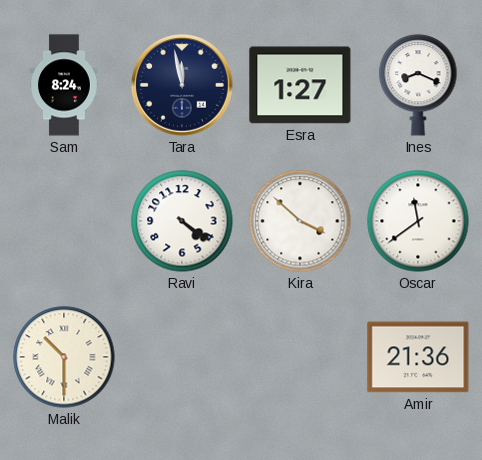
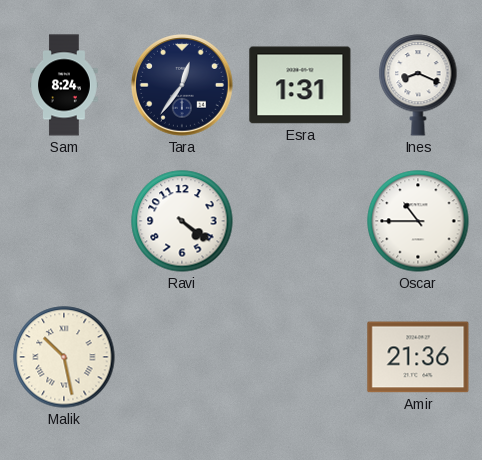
Tara: 11:58 -> 12:36 (182, 85)
Esra: 1:27 -> 1:31 (300, 85)
Kira: 3:52 -> none (300, 221)
Oscar: 11:39 -> 10:45 (418, 221)
Malik: 10:30 -> 10:28 (64, 357)
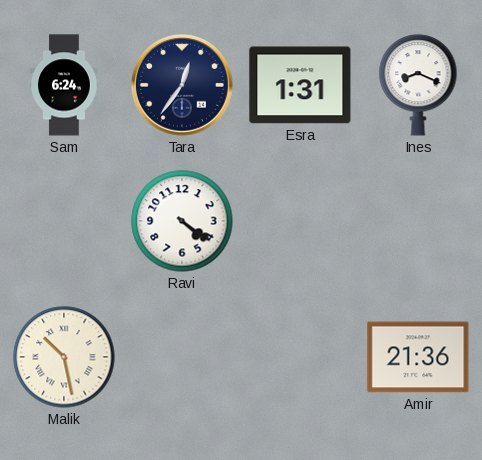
Sam: 8:24 -> 6:24 (65, 85)
Oscar: 10:45 -> none (418, 221)
